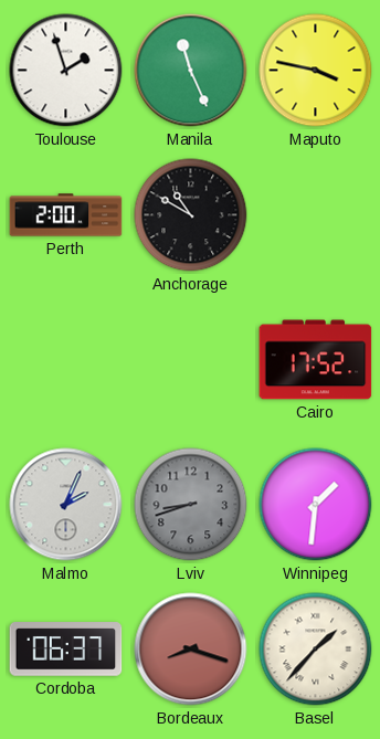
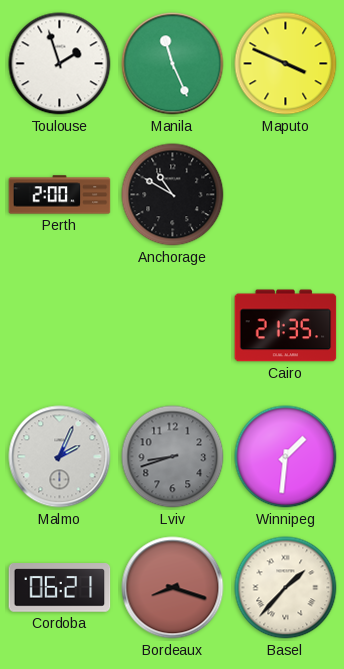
Maputo: 3:47 -> 3:49 (286, 64)
Cairo: 17:52 -> 21:35 (286, 326)
Cordoba: 06:37 -> 06:21 (60, 588)
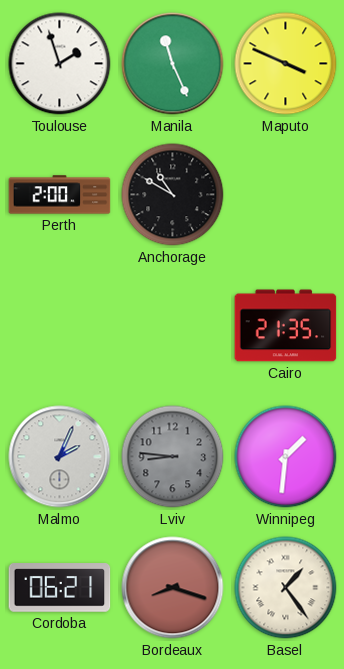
Lviv: 8:42 -> 8:46 (173, 457)
Basel: 1:37 -> 1:24 (286, 588)
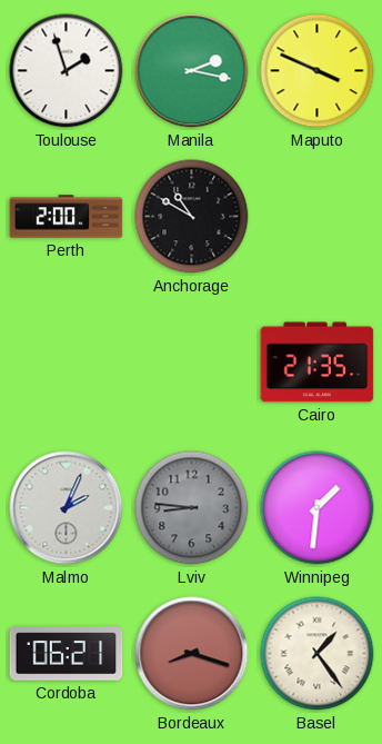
Manila: 11:26 -> 2:17 (192, 71)
